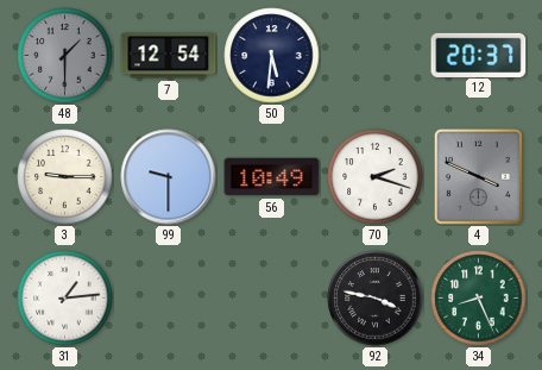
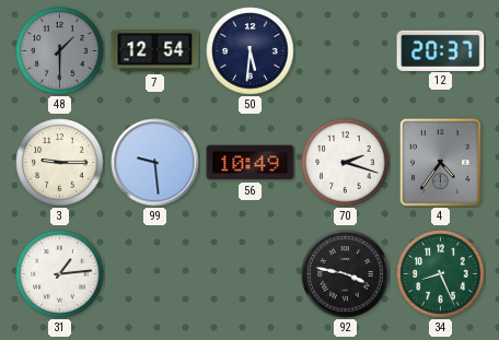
99: 9:30 -> 9:29 (155, 163)
4: 3:49 -> 4:36 (440, 162)
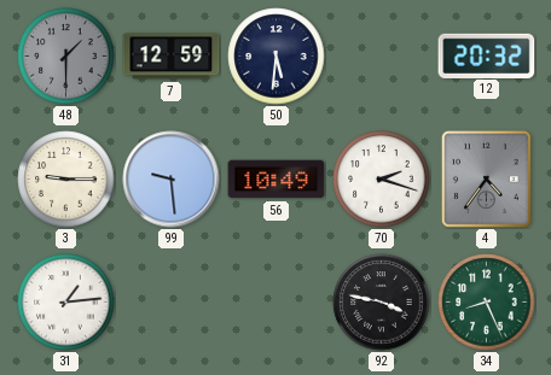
7: 12:54 -> 12:59 (172, 57)
12: 20:37 -> 20:32 (487, 55)
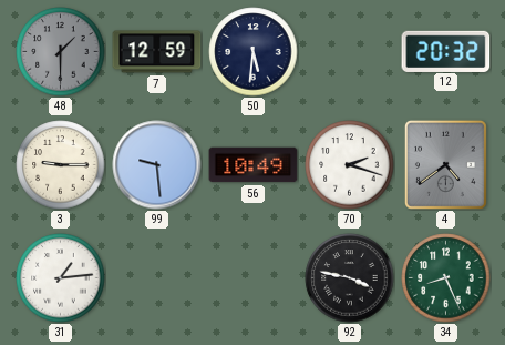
4: 4:36 -> 4:39 (445, 164)
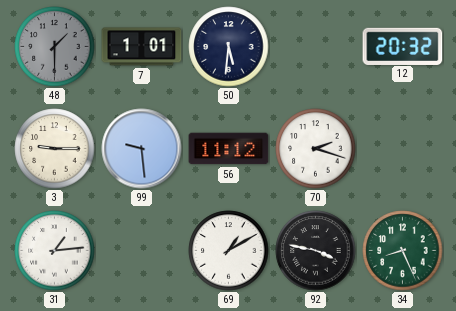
7: 12:59 -> 1:01 (142, 47)
56: 10:49 -> 11:12 (229, 149)
4: 4:39 -> none (445, 164)
69: none -> 1:10 (229, 251)
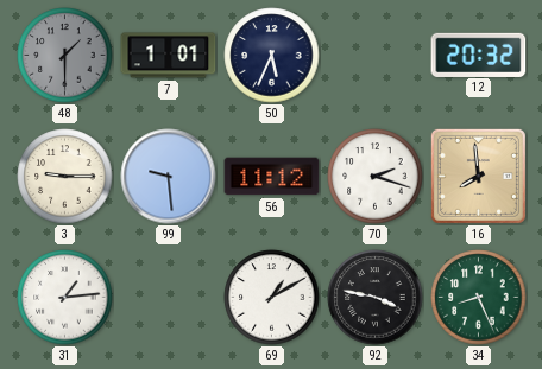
50: 5:31 -> 5:34 (272, 56)
16: none -> 7:59 (478, 176)
